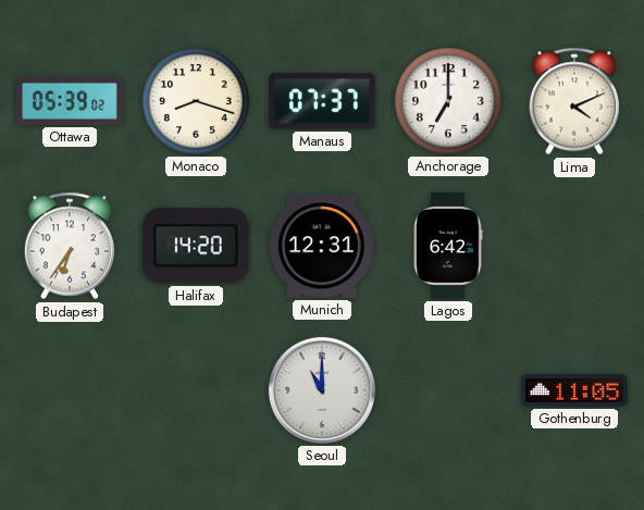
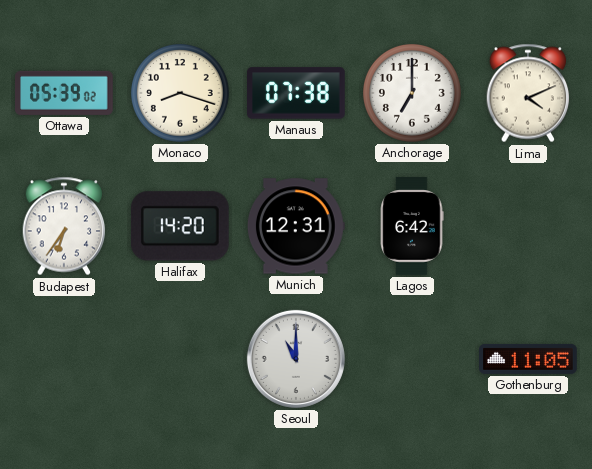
Manaus: 07:37 -> 07:38 (296, 93)
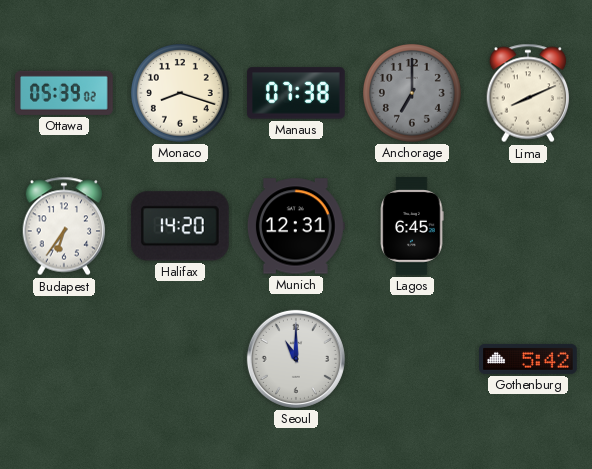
Anchorage dial: white -> grey (412, 93)
Lima: 4:11 -> 8:11 (528, 93)
Lagos: 6:42 -> 6:45 (412, 226)
Gothenburg: 11:05 -> 5:42 (528, 359)
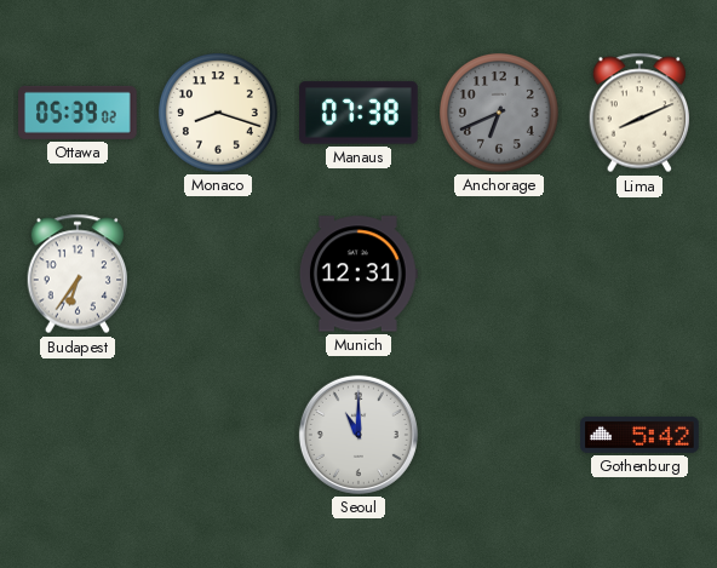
Anchorage: 7:00 -> 6:41 (499, 113)
Halifax: 14:20 -> none (180, 226)
Lagos: 6:45 -> none (412, 226)
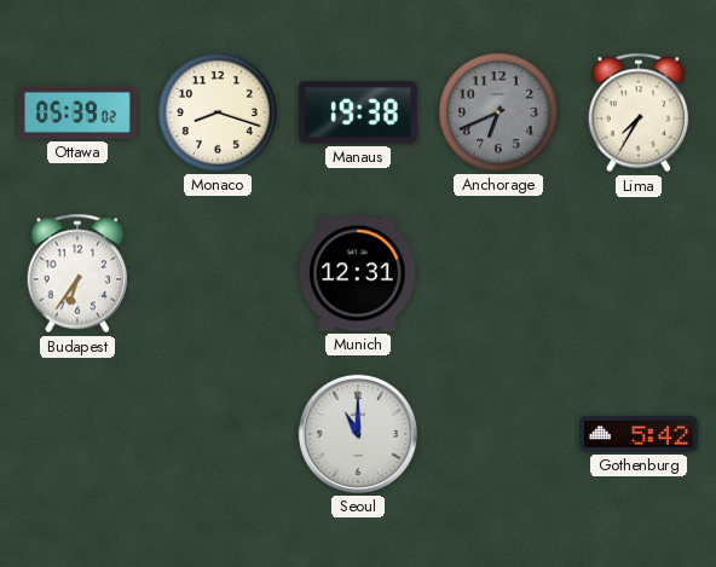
Manaus: 07:38 -> 19:38 (358, 112)
Lima: 8:11 -> 7:35 (639, 112)
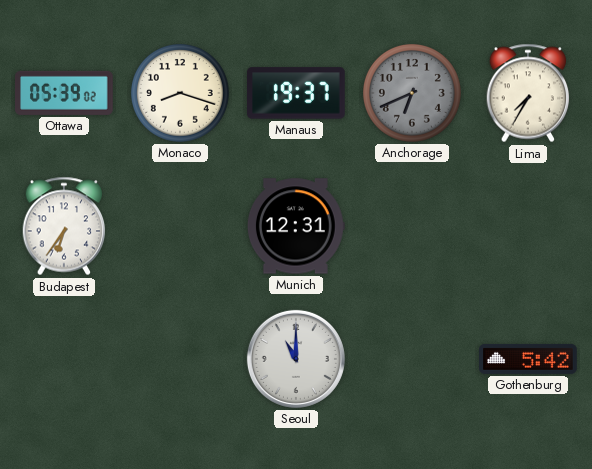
Manaus: 19:38 -> 19:37 (296, 93)
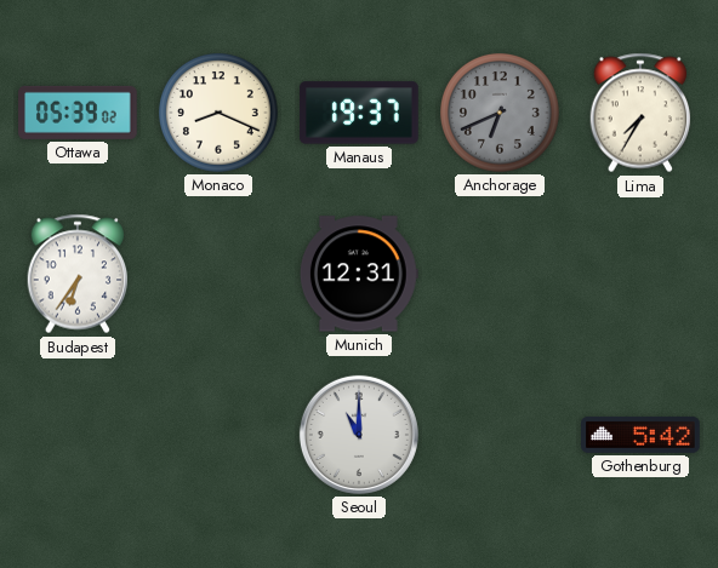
Monaco: 8:18 -> 8:19 (218, 113)
